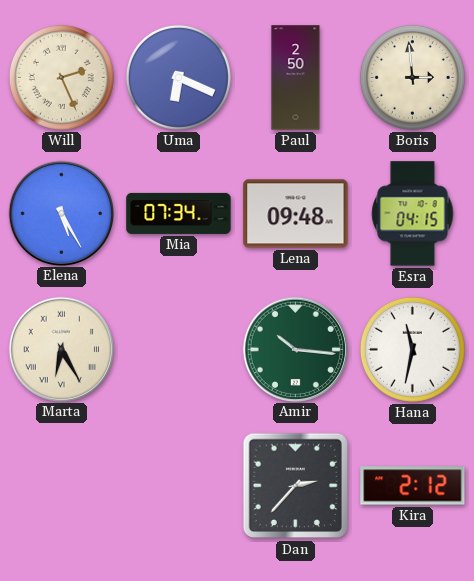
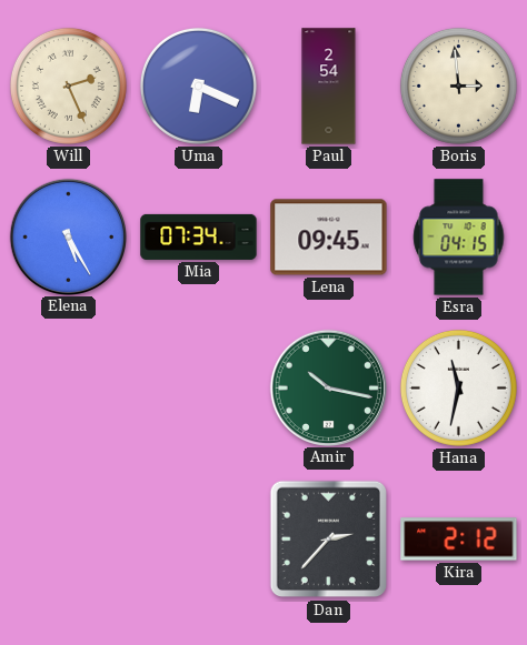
Paul: 2:50 -> 2:54 (329, 87)
Lena: 09:48 -> 09:45 (329, 238)
Marta: 6:25 -> none (61, 349)
Amir: 10:16 -> 10:17 (328, 387)
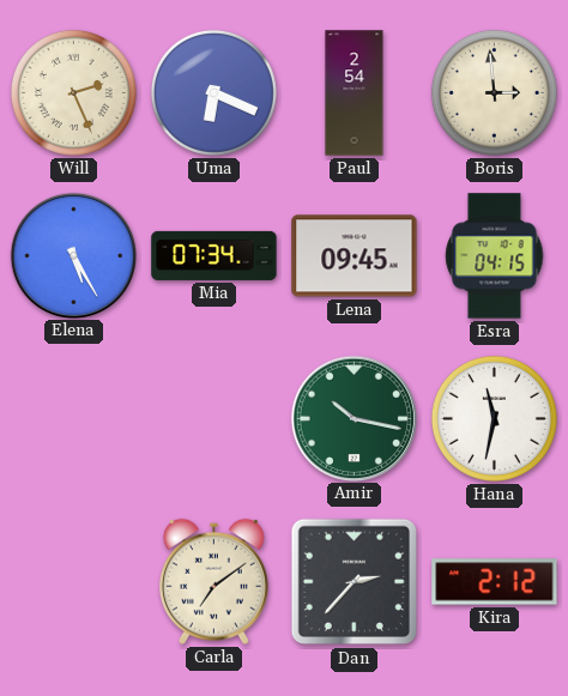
Carla: none -> 7:09 (213, 581)
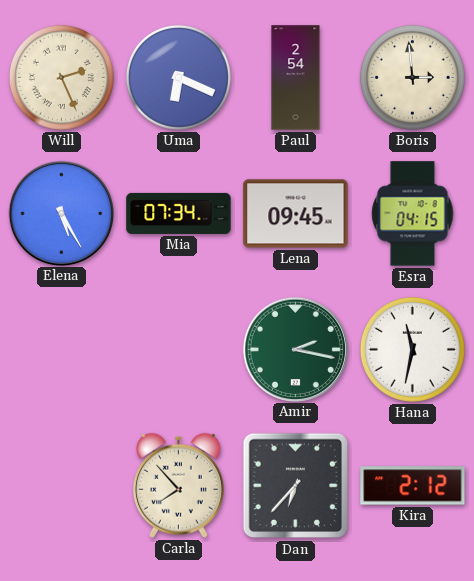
Amir: 10:17 -> 2:17 (295, 349)
Carla: 7:09 -> 7:53 (178, 485)
Dan: 2:37 -> 6:37 (296, 486)
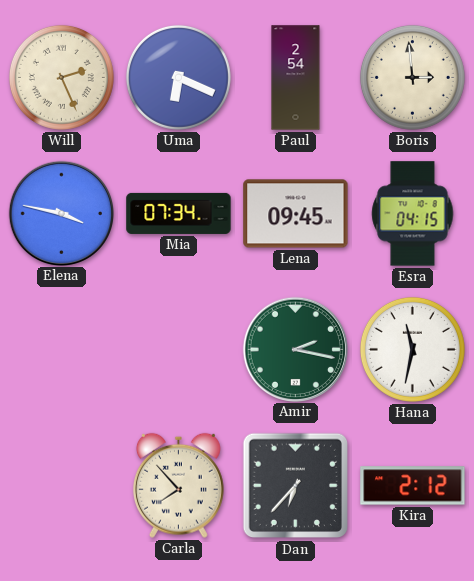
Elena: 5:25 -> 3:47 (61, 213)
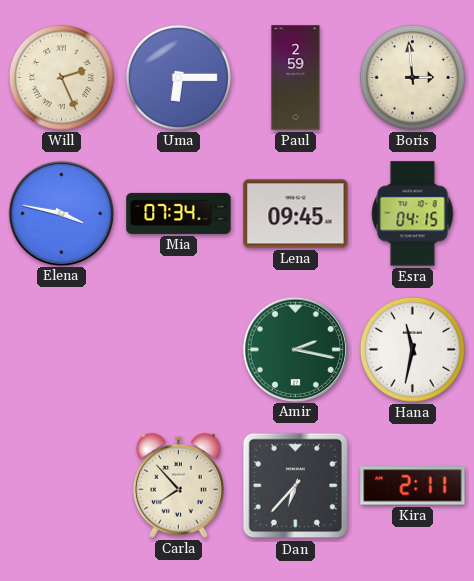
Uma: 6:19 -> 6:15 (178, 77)
Paul: 2:54 -> 2:59 (296, 78)
Kira: 2:12 -> 2:11 (413, 486)
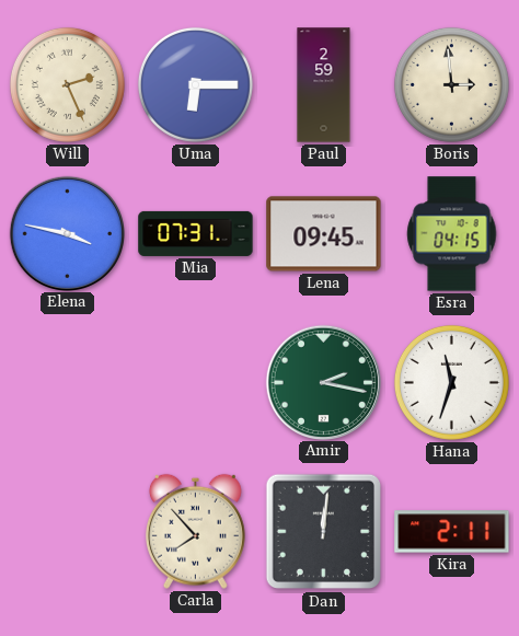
Mia: 07:34 -> 07:31 (196, 233)
Hana: 11:32 -> 11:33 (451, 382)
Dan: 6:37 -> 12:01 (324, 532)
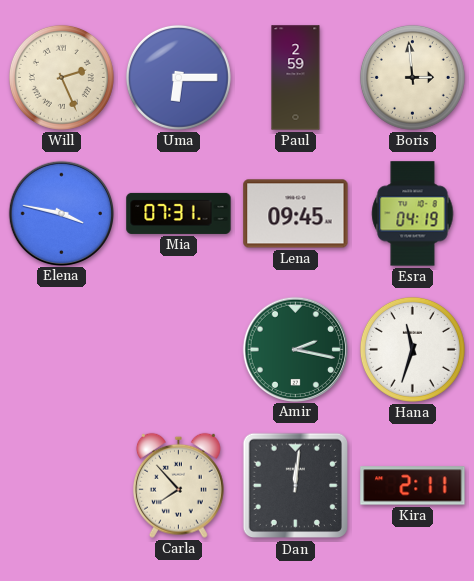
Esra: 04:15 -> 04:19 (413, 214)
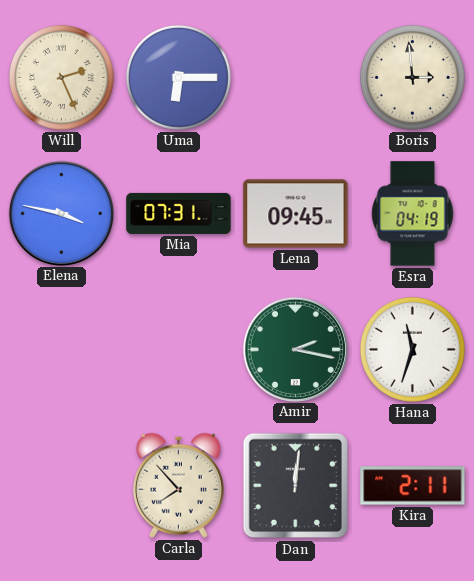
Paul: 2:59 -> none (296, 78)
